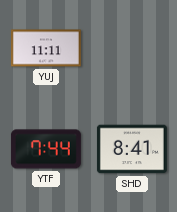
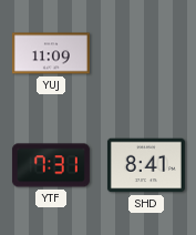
YUJ: 11:11 -> 11:09 (51, 53)
YTF: 7:44 -> 7:31 (51, 165)
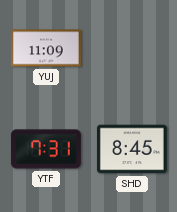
SHD: 8:41 -> 8:45 (132, 149)
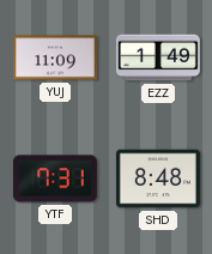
EZZ: none -> 1:49 (158, 58)
SHD: 8:45 -> 8:48 (158, 179)
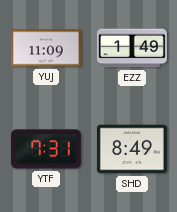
SHD: 8:48 -> 8:49 (132, 149)
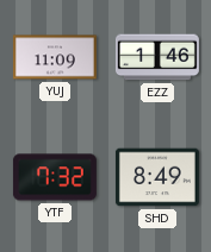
EZZ: 1:49 -> 1:46 (157, 57)
YTF: 7:31 -> 7:32 (55, 177)
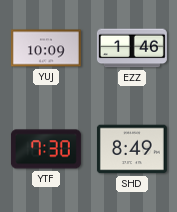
YUJ: 11:09 -> 10:09 (46, 48)
YTF: 7:32 -> 7:30 (46, 149)
